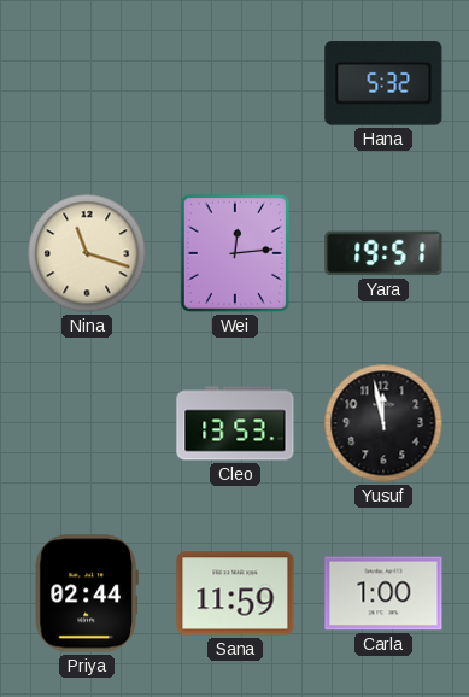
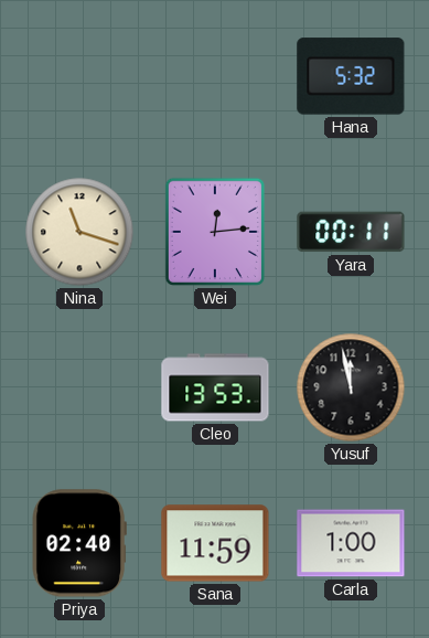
Yara: 19:51 -> 00:11 (351, 232)
Priya: 02:44 -> 02:40 (79, 543)
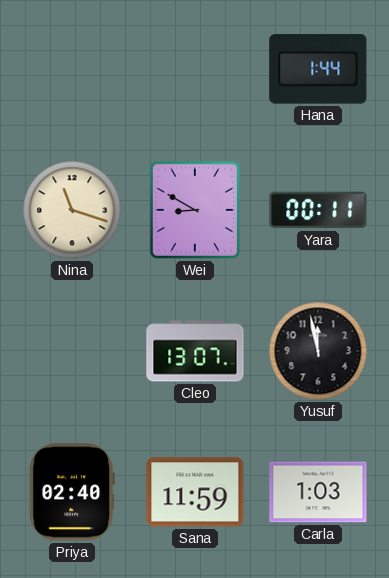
Hana: 5:32 -> 1:44 (318, 69)
Wei: 12:14 -> 8:50 (195, 210)
Cleo: 13:53 -> 13:07 (195, 351)
Carla: 1:00 -> 1:03 (318, 492)
